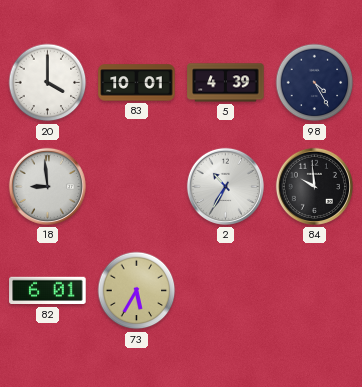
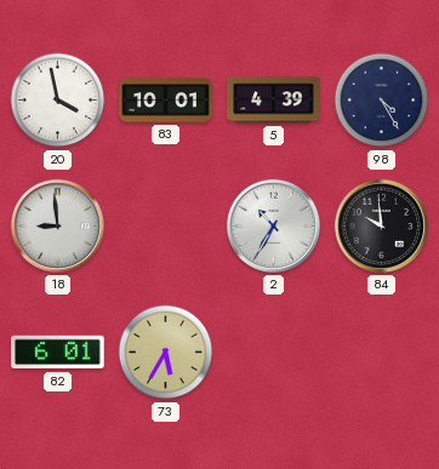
20: 4:00 -> 3:58 (58, 101)
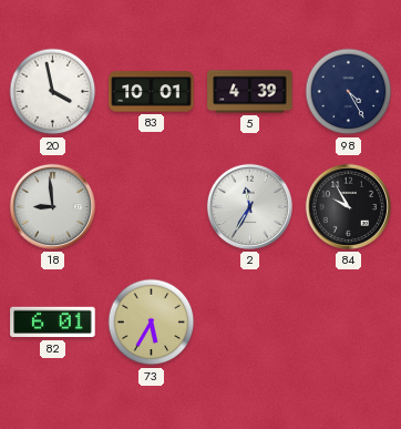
2: 10:35 -> 11:35 (249, 206)
84: 9:59 -> 9:55 (348, 206)
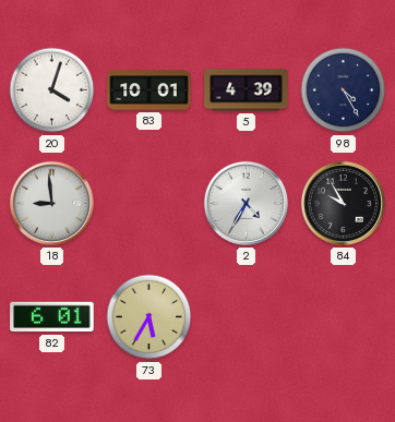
20: 3:58 -> 4:03 (52, 91)
2: 11:35 -> 4:35 (246, 203)
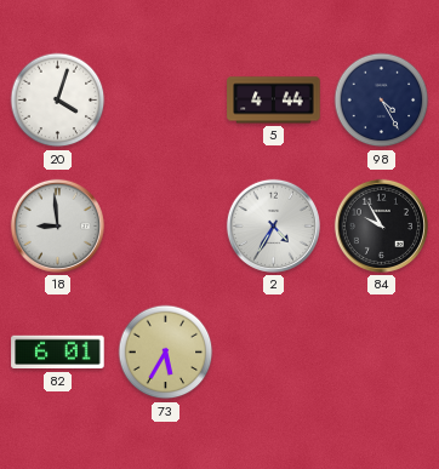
83: 10:01 -> none (149, 91)
5: 4:39 -> 4:44 (274, 101)
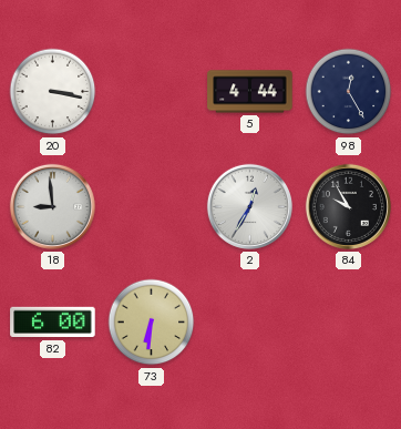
20: 4:03 -> 3:17 (53, 92)
98: 4:25 -> 12:25 (349, 92)
2: 4:35 -> 12:35 (249, 206)
82: 6:01 -> 6:00 (53, 323)
73: 5:35 -> 6:31 (152, 323)
